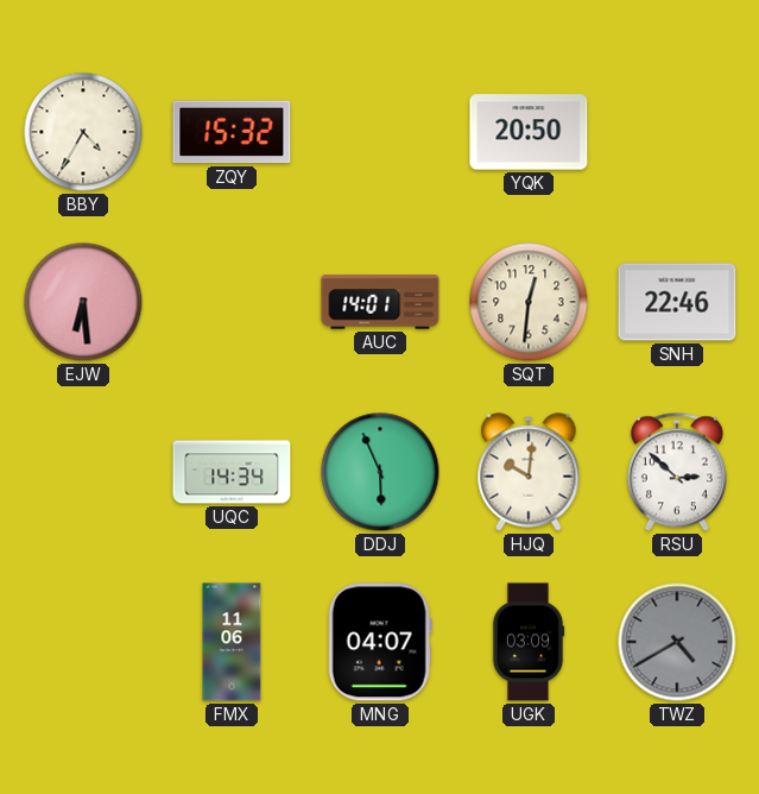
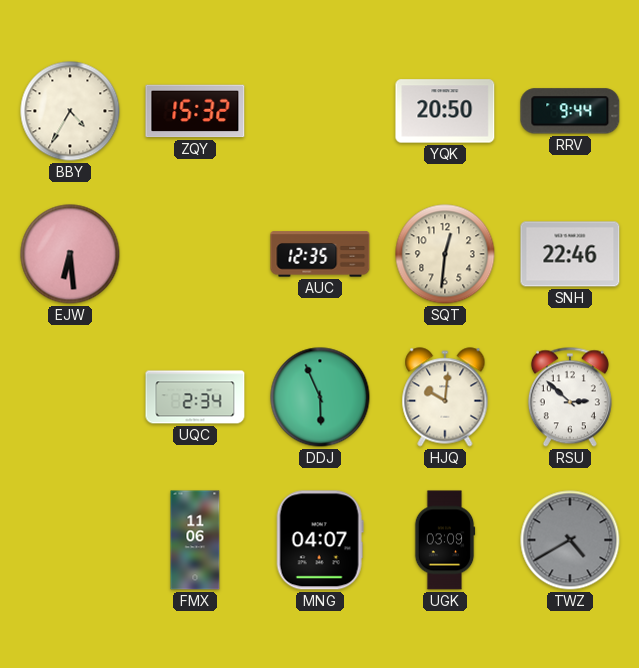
RRV: none -> 9:44 (570, 111)
AUC: 14:01 -> 12:35 (320, 254)
UQC: 14:34 -> 2:34 (195, 397)
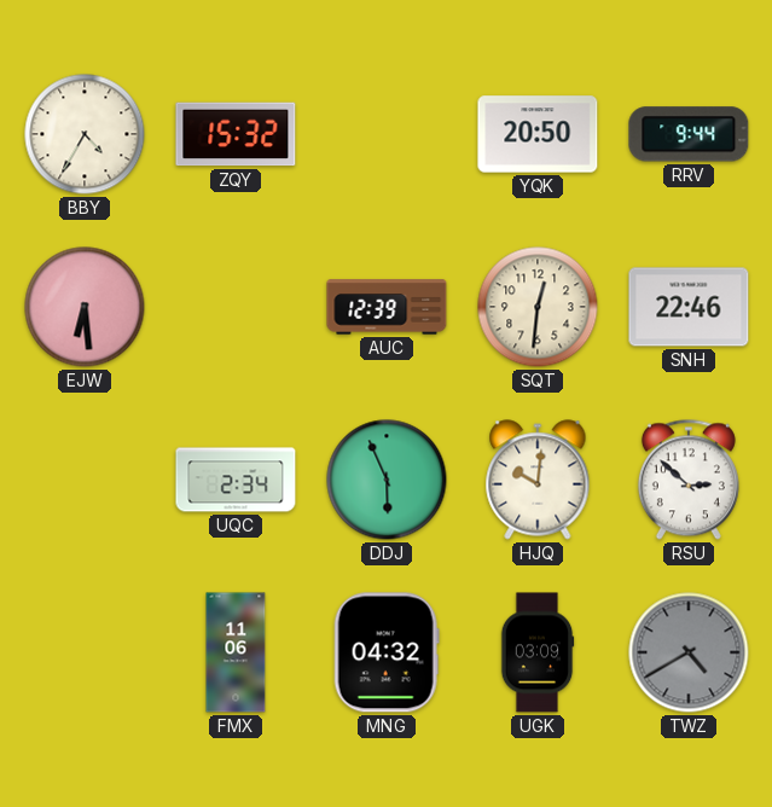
AUC: 12:35 -> 12:39 (387, 307)
MNG: 04:07 -> 04:32 (387, 652)
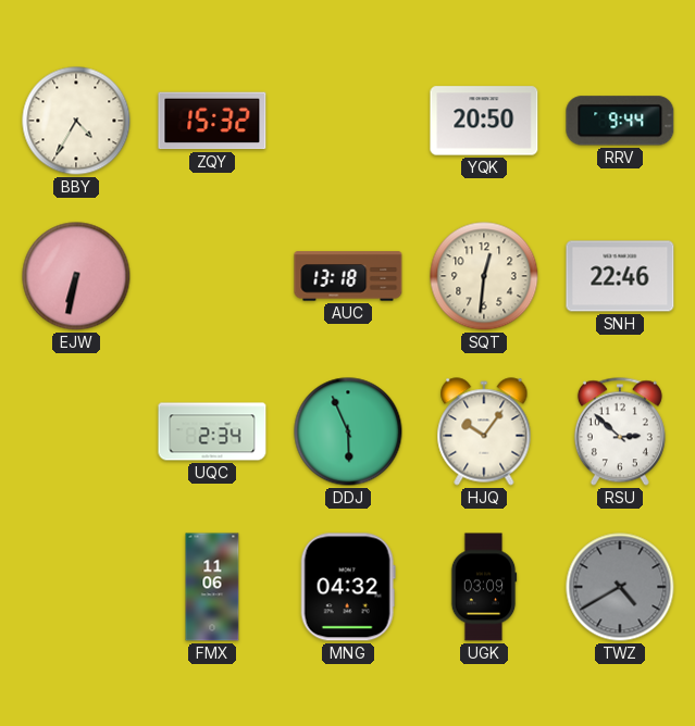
EJW: 6:29 -> 6:32 (76, 276)
AUC: 12:39 -> 13:18 (348, 276)
HJQ: 10:01 -> 10:06 (484, 431)
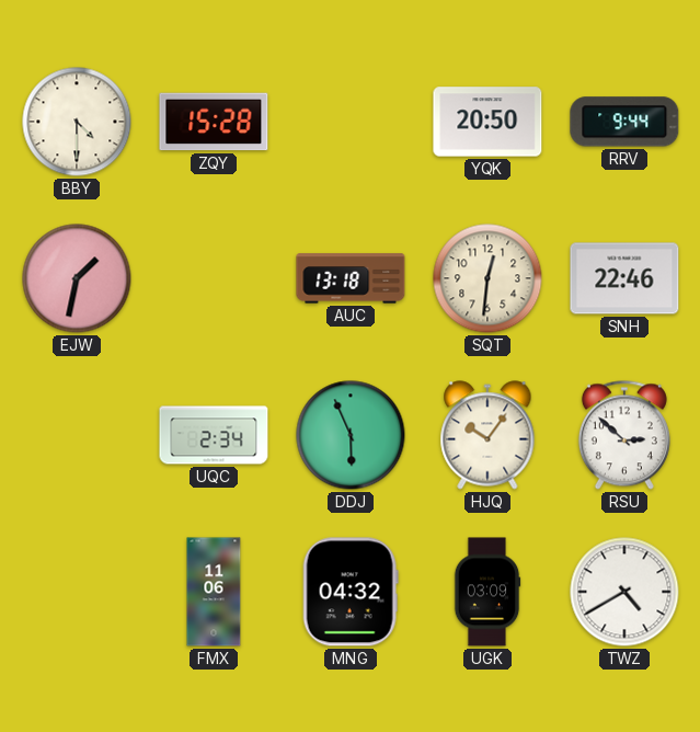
BBY: 4:35 -> 4:30 (77, 122)
ZQY: 15:32 -> 15:28 (214, 122)
EJW: 6:32 -> 1:32 (77, 278)
TWZ dial: grey -> white (624, 592)
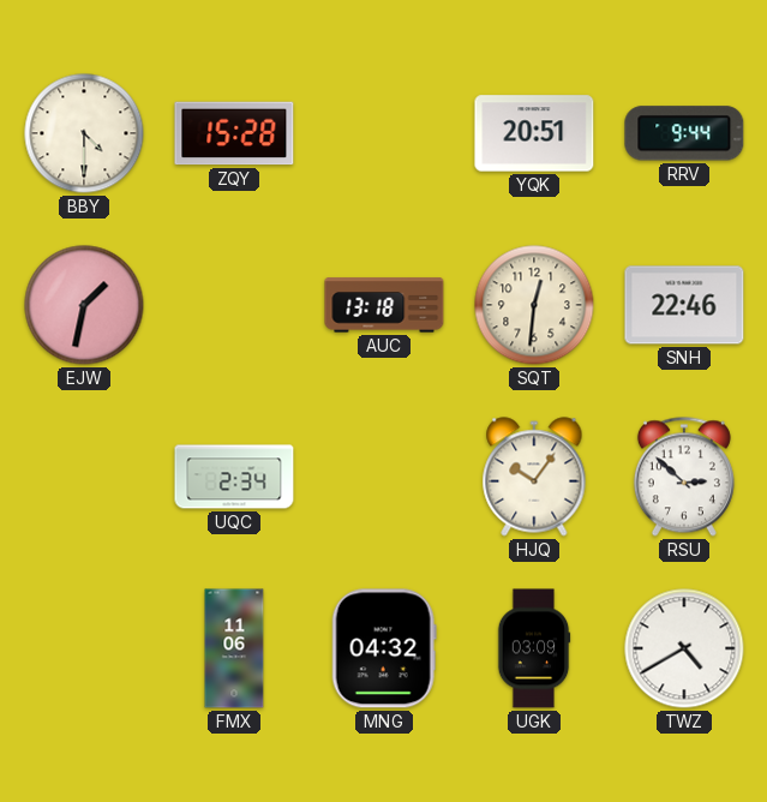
YQK: 20:50 -> 20:51 (534, 133)
DDJ: 5:56 -> none (351, 435)
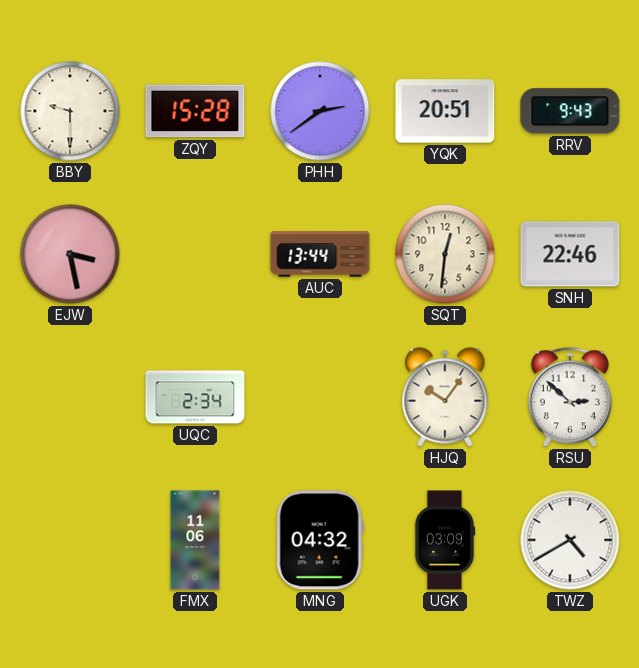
BBY: 4:30 -> 9:30 (70, 111)
PHH: none -> 2:39 (320, 111)
RRV: 9:44 -> 9:43 (570, 111)
EJW: 1:32 -> 3:28 (70, 254)
AUC: 13:18 -> 13:44 (320, 254)
